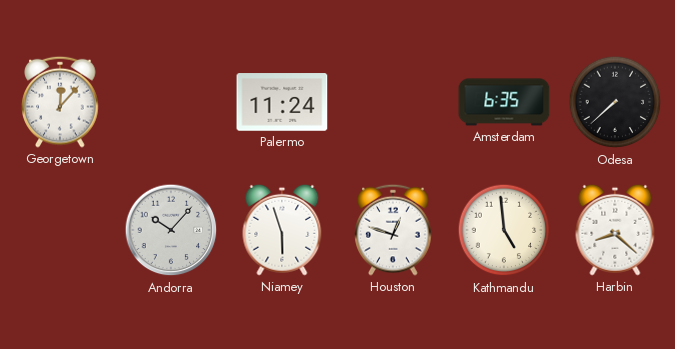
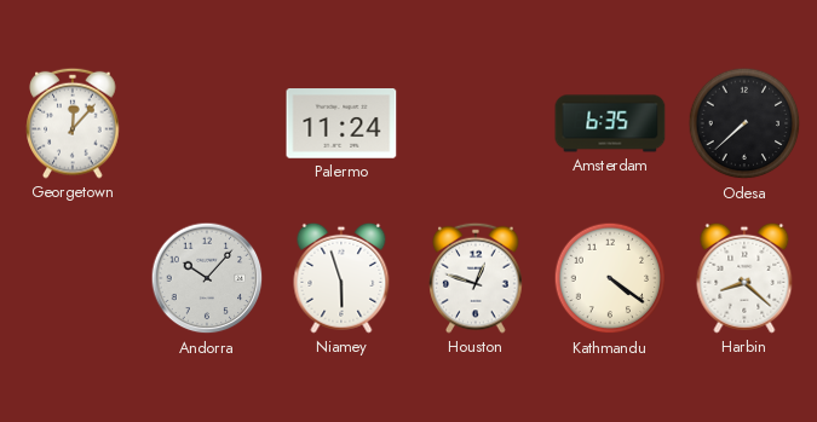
Kathmandu: 4:59 -> 4:21 (610, 278)
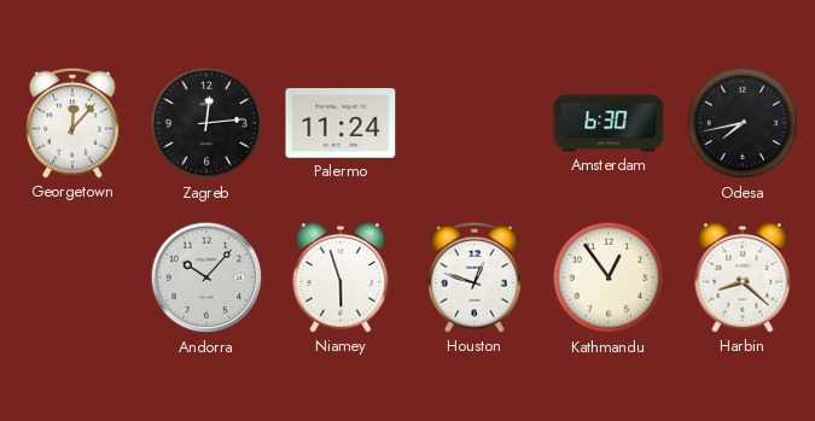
Zagreb: none -> 12:14 (206, 123)
Amsterdam: 6:35 -> 6:30 (609, 123)
Odesa: 7:38 -> 7:43 (743, 123)
Kathmandu: 4:21 -> 12:54 (609, 277)
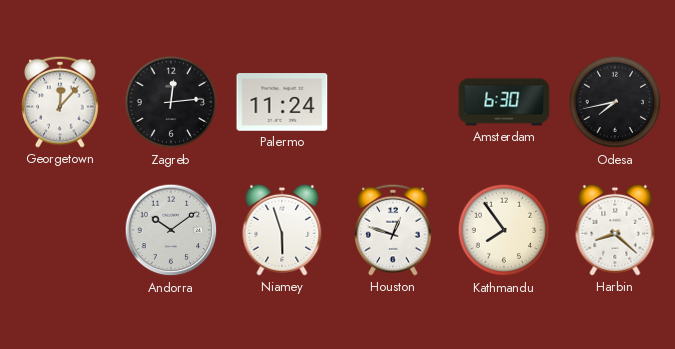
Andorra: 10:07 -> 10:09 (171, 230)
Kathmandu: 12:54 -> 7:54 (504, 230)
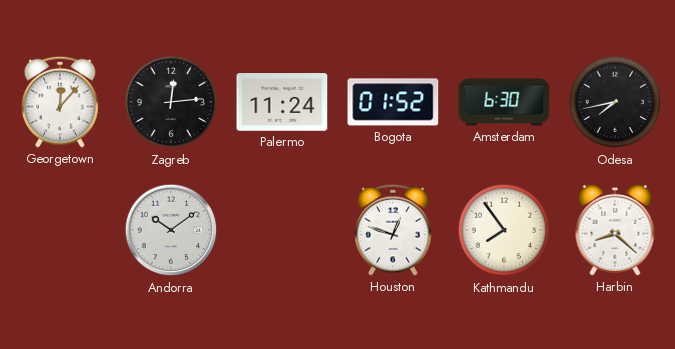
Bogota: none -> 01:52 (393, 102)
Niamey: 5:57 -> none (282, 230)
